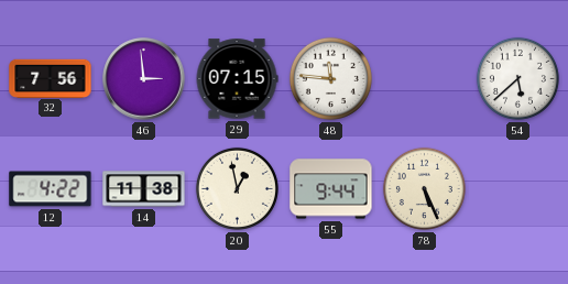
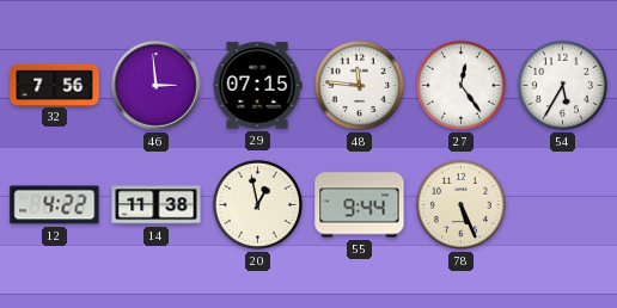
27: none -> 12:24 (460, 85)
54: 5:38 -> 5:35 (562, 85)
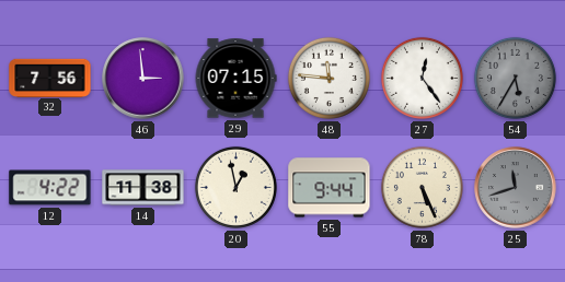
54 dial: white -> grey (515, 78)
25: none -> 11:42 (516, 188)
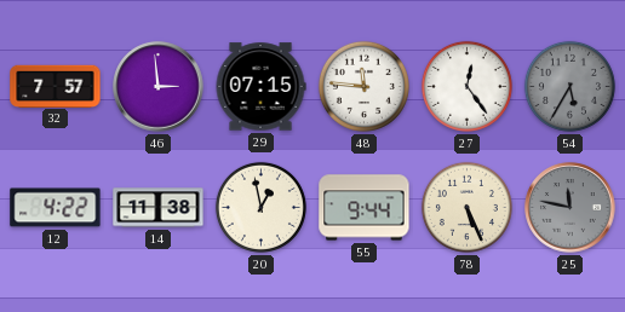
32: 7:56 -> 7:57 (56, 86)
25: 11:42 -> 11:47 (570, 208)
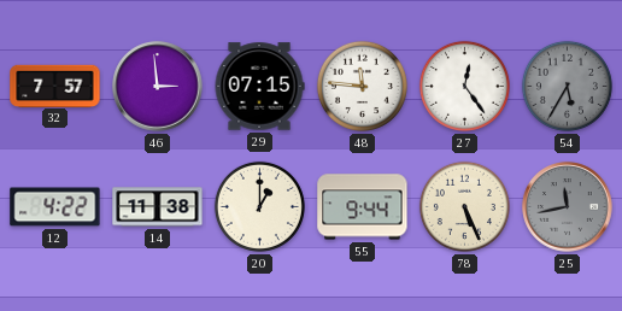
20: 12:58 -> 1:00 (259, 206)
25: 11:47 -> 11:43 (568, 207)
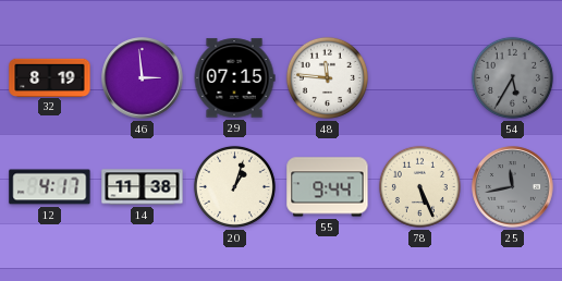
32: 7:57 -> 8:19 (50, 77)
27: 12:24 -> none (464, 86)
12: 4:22 -> 4:17 (50, 187)
20: 1:00 -> 1:03 (234, 186)
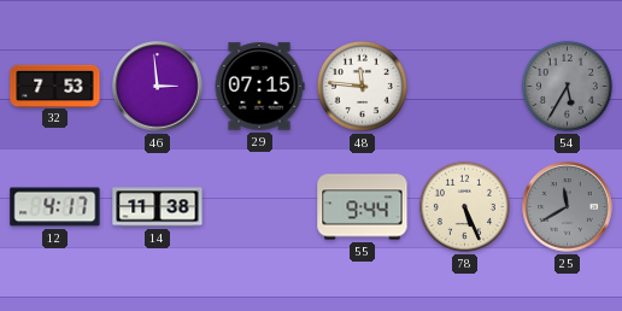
32: 8:19 -> 7:53 (55, 86)
20: 1:03 -> none (234, 186)
25: 11:43 -> 11:40 (568, 207)
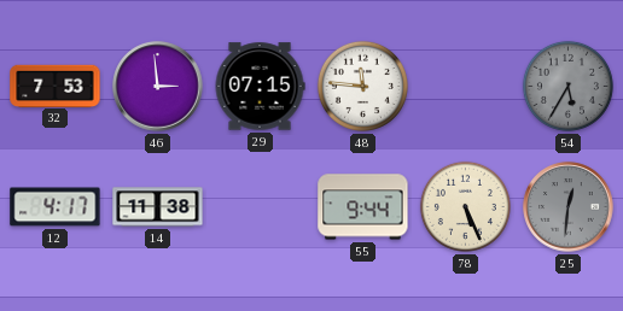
25: 11:40 -> 12:31 (569, 207)
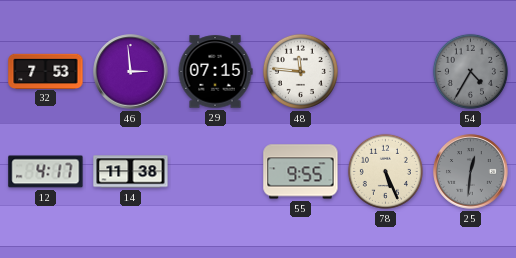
54: 5:35 -> 4:35 (470, 71)
55: 9:44 -> 9:55 (301, 172)
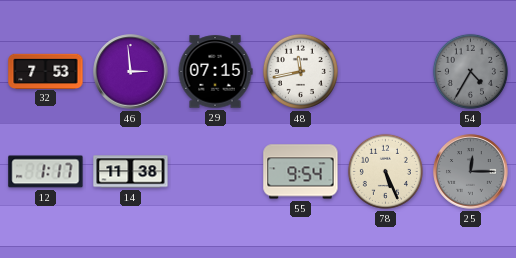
48: 11:46 -> 11:43 (300, 71)
12: 4:17 -> 1:17 (46, 172)
55: 9:55 -> 9:54 (301, 172)
25: 12:31 -> 12:15 (471, 172)
